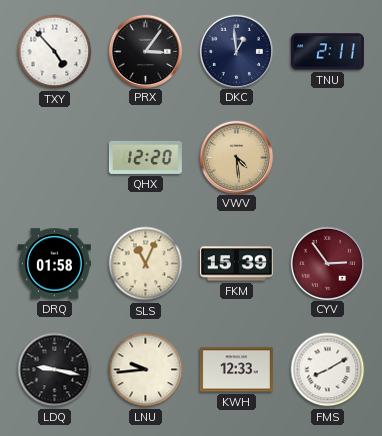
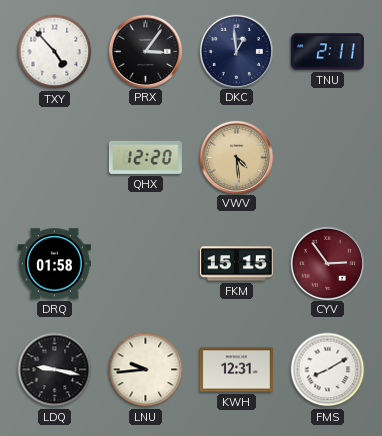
SLS: 11:04 -> none (146, 264)
FKM: 15:39 -> 15:15 (236, 264)
KWH: 12:33 -> 12:31 (236, 370)
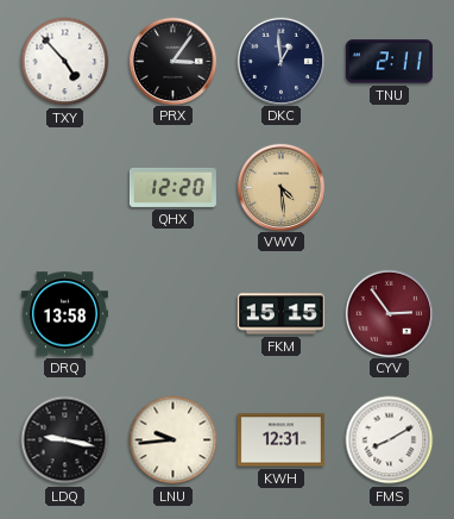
DRQ: 01:58 -> 13:58 (64, 314)
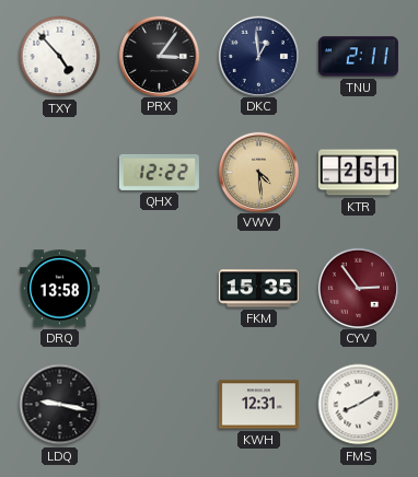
QHX: 12:20 -> 12:22 (159, 172)
KTR: none -> 2:51 (358, 173)
FKM: 15:15 -> 15:35 (258, 289)
LNU: 9:44 -> none (174, 440)
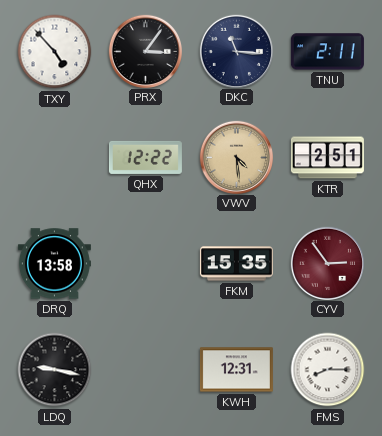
DKC: 12:59 -> 11:16 (236, 51)
FMS: 8:10 -> 8:15 (328, 370)
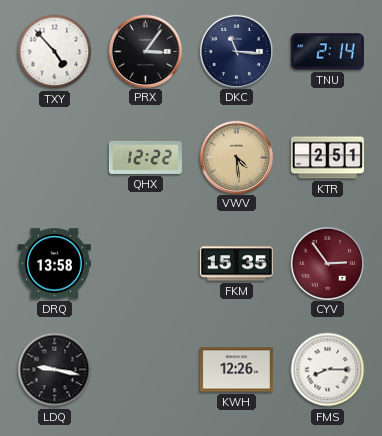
TNU: 2:11 -> 2:14 (327, 52)
KWH: 12:31 -> 12:26 (236, 370)
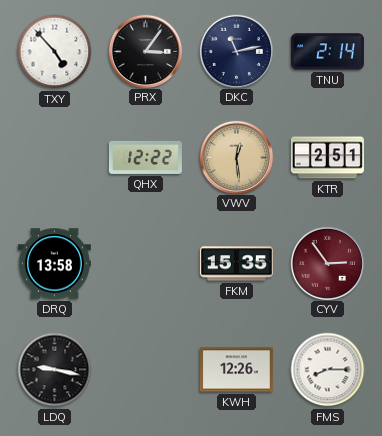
DKC: 11:16 -> 11:13 (236, 51)
VWV: 4:29 -> 12:29 (236, 157)
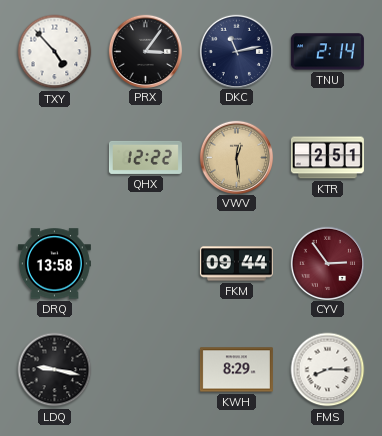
FKM: 15:35 -> 09:44 (236, 264)
KWH: 12:26 -> 8:29 (236, 370)
